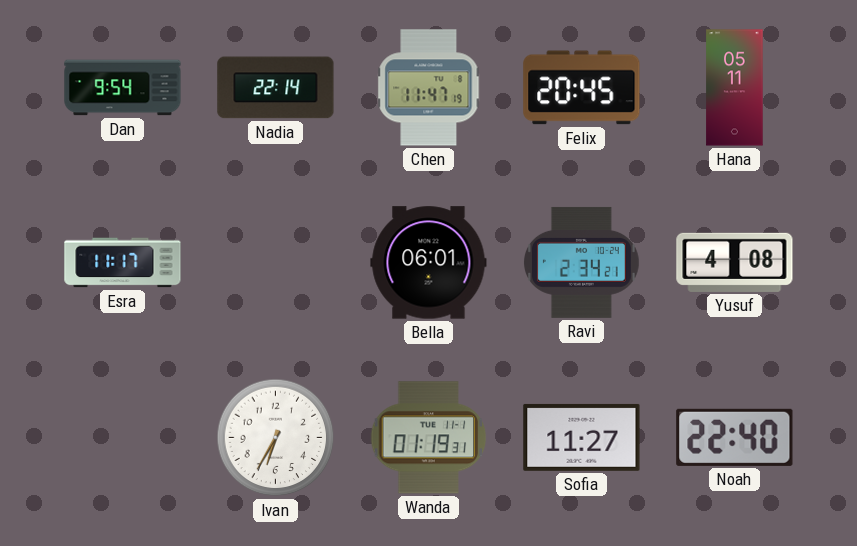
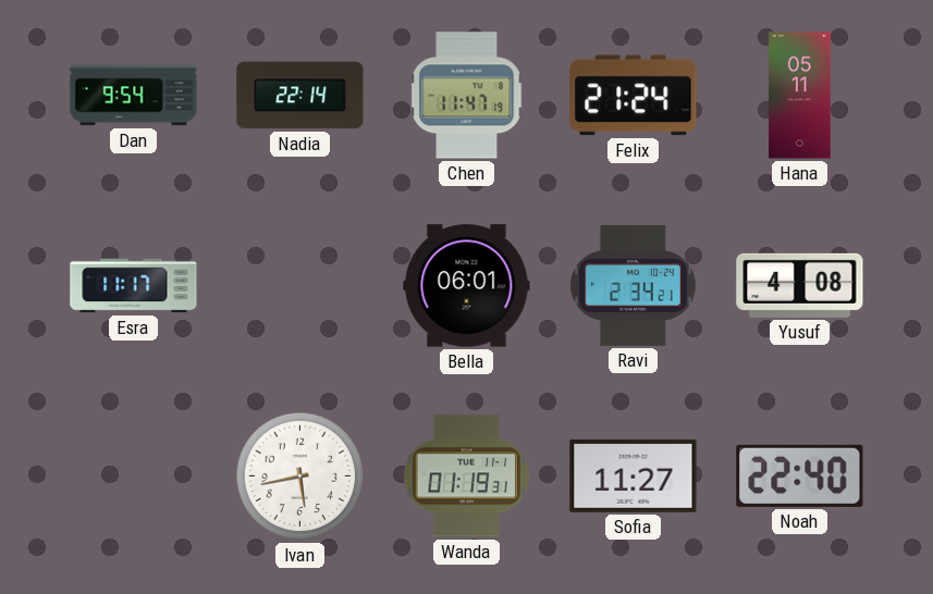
Felix: 20:45 -> 21:24 (634, 96)
Ivan: 6:35 -> 5:43 (300, 477)
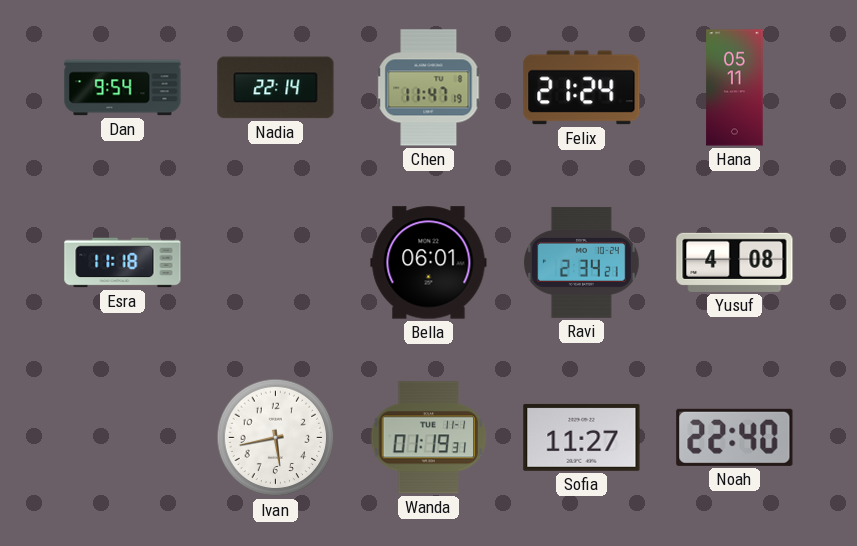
Esra: 11:17 -> 11:18 (123, 263)
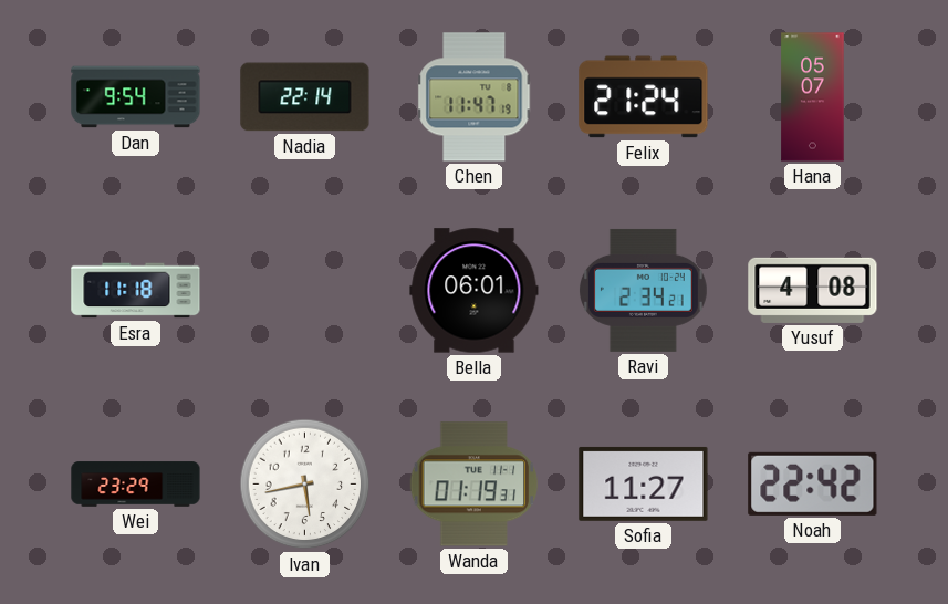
Hana: 05:11 -> 05:07 (813, 97)
Wei: none -> 23:29 (136, 485)
Noah: 22:40 -> 22:42 (813, 483)
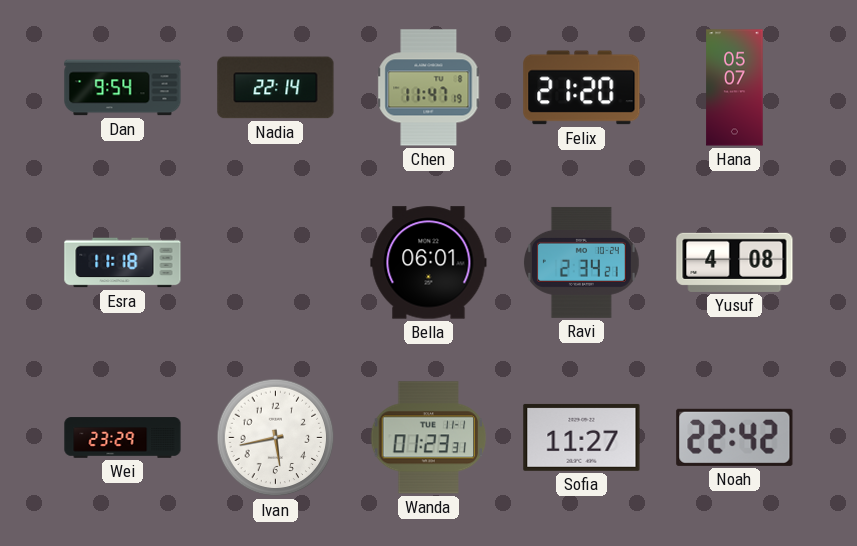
Felix: 21:24 -> 21:20 (582, 88)
Wanda: 01:19 -> 01:23 (429, 438)
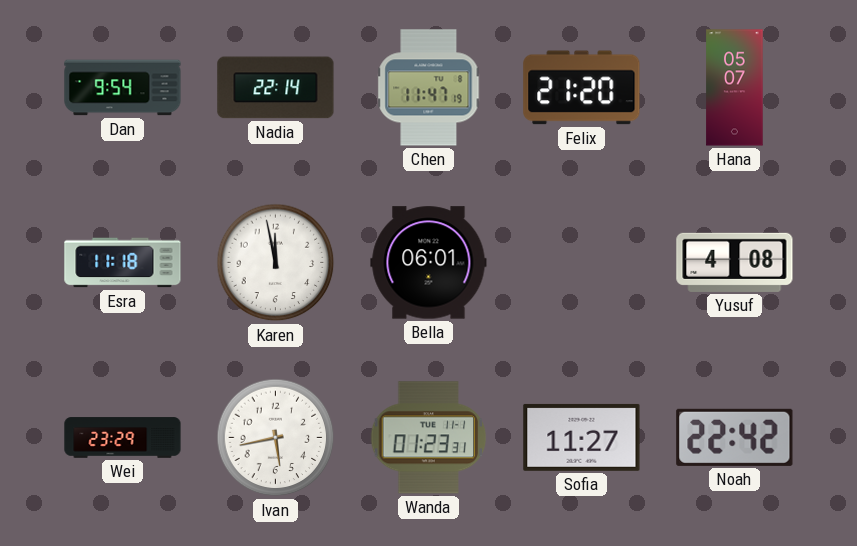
Karen: none -> 11:58 (276, 263)
Ravi: 2:34 -> none (581, 262)
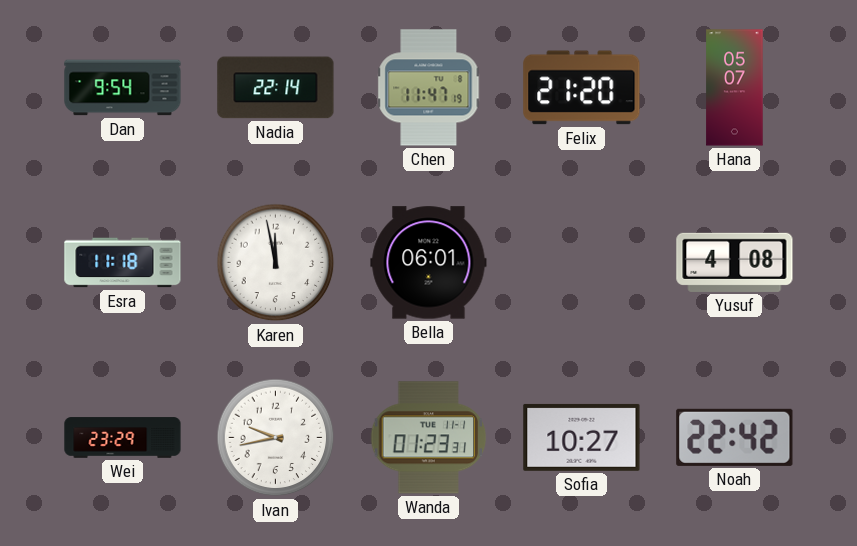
Ivan: 5:43 -> 9:43 (276, 438)
Sofia: 11:27 -> 10:27 (582, 437)
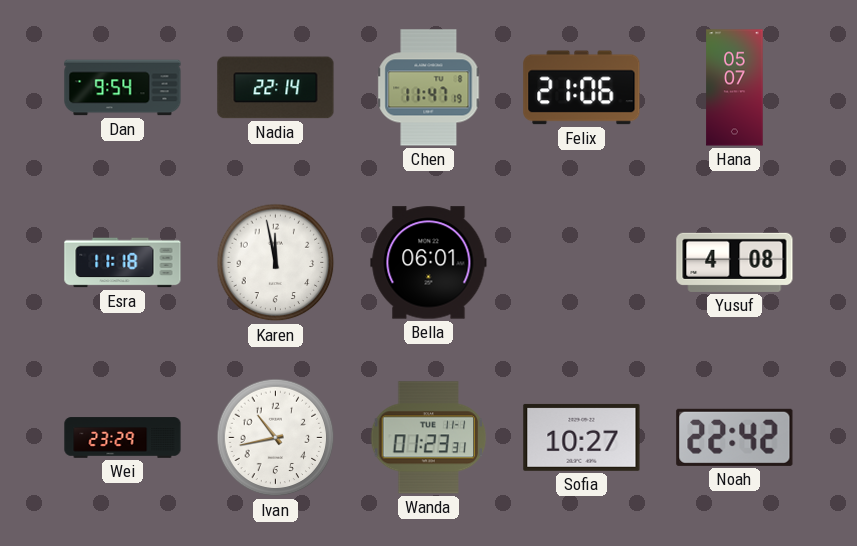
Felix: 21:20 -> 21:06 (582, 88)
Ivan: 9:43 -> 10:43 (276, 438)
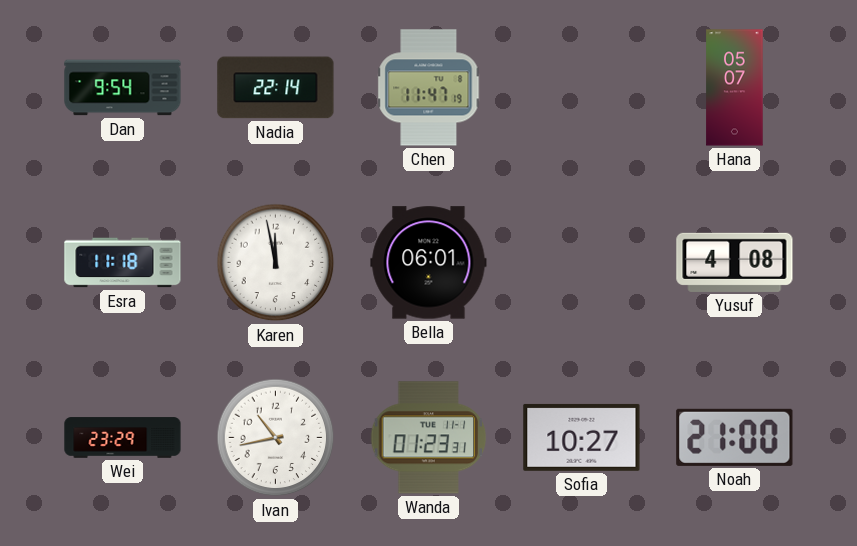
Felix: 21:06 -> none (582, 88)
Noah: 22:42 -> 21:00 (735, 437)
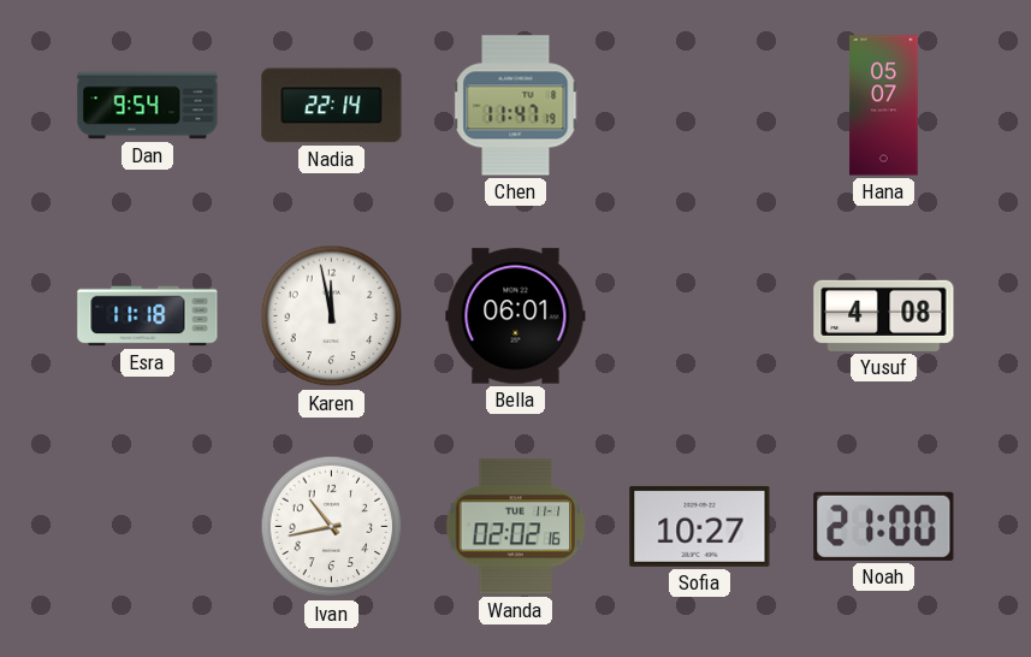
Wei: 23:29 -> none (123, 438)
Wanda: 01:23 -> 02:02 (516, 527)
